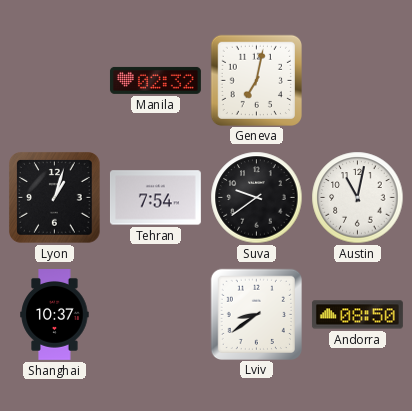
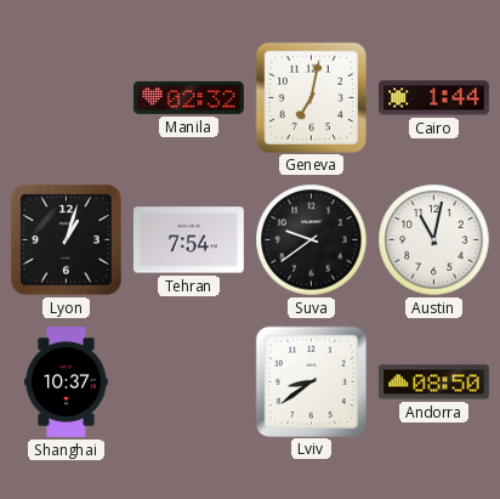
Cairo: none -> 1:44 (433, 98)
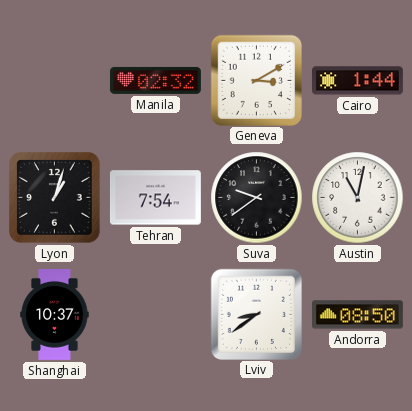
Geneva: 7:02 -> 3:10 (256, 80)
